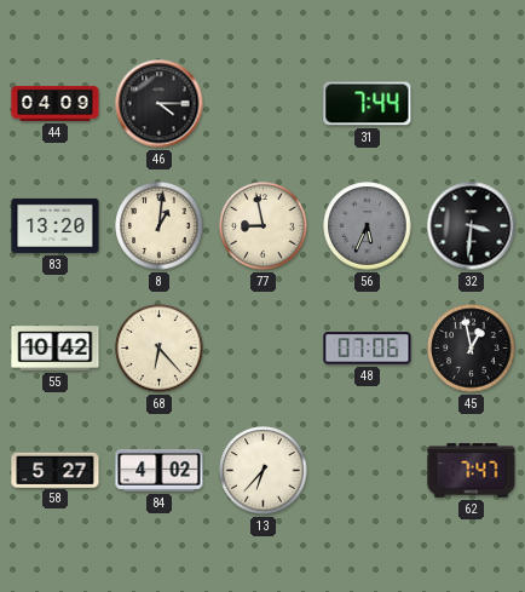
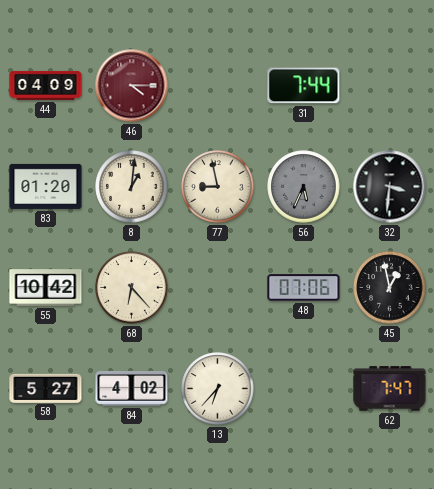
46 dial: black -> burgundy (132, 86)
83: 13:20 -> 01:20 (46, 186)
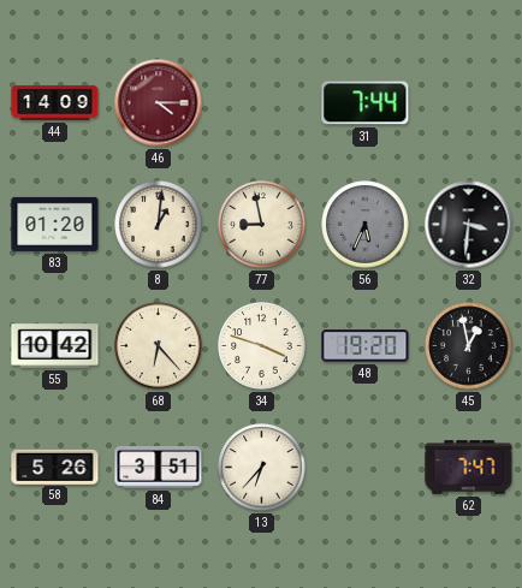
44: 04:09 -> 14:09 (55, 102)
34: none -> 3:48 (262, 346)
48: 07:06 -> 19:20 (366, 346)
58: 5:27 -> 5:26 (55, 467)
84: 4:02 -> 3:51 (159, 468)
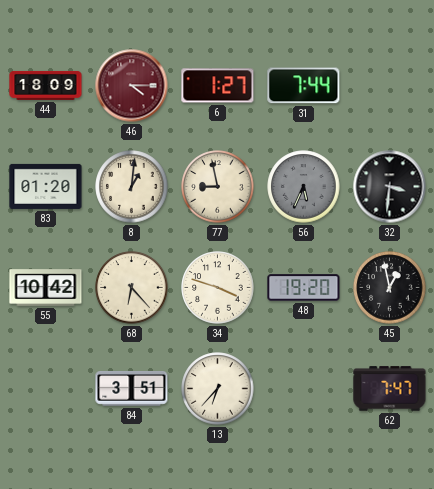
44: 14:09 -> 18:09 (46, 85)
6: none -> 1:27 (218, 86)
58: 5:26 -> none (55, 467)
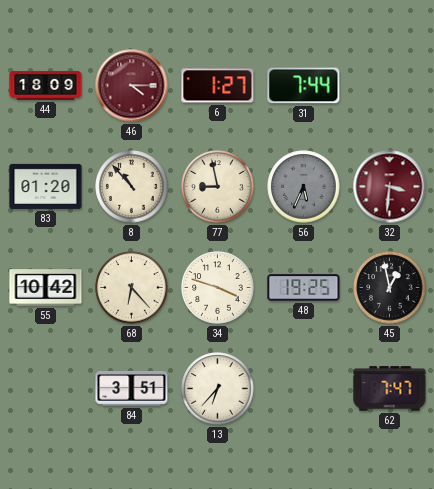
8: 1:01 -> 10:53 (132, 187)
32 dial: black -> burgundy (390, 187)
48: 19:20 -> 19:25 (304, 288)
